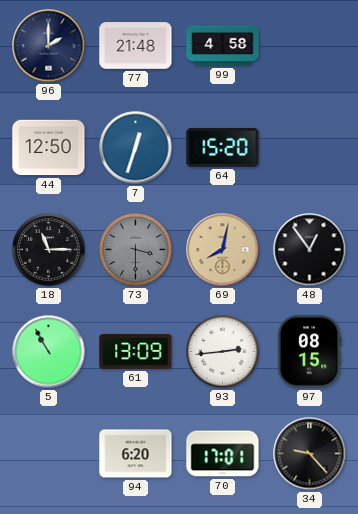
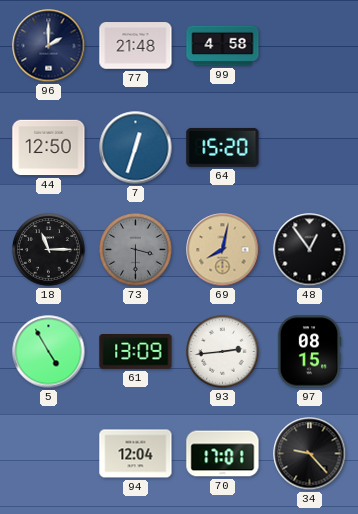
5: 10:55 -> 4:55 (49, 352)
94: 6:20 -> 12:04 (136, 454)
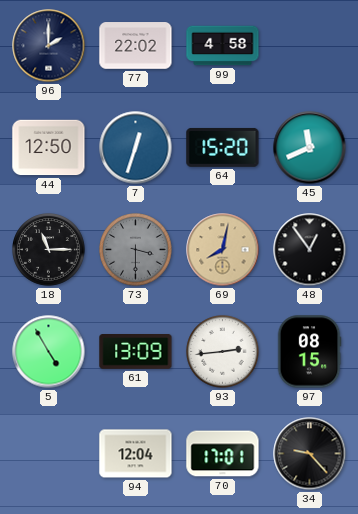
77: 21:48 -> 22:02 (136, 46)
45: none -> 11:41 (310, 148)
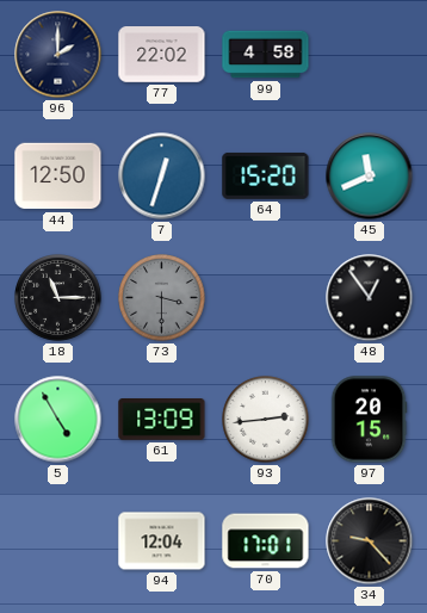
69: 8:02 -> none (223, 250)
97: 08:15 -> 20:15 (369, 420)
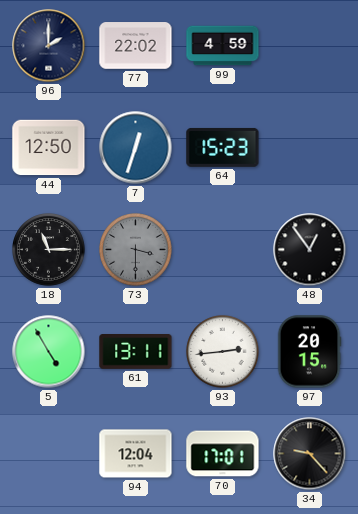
99: 4:58 -> 4:59 (223, 46)
64: 15:20 -> 15:23 (223, 147)
45: 11:41 -> none (370, 177)
61: 13:09 -> 13:11 (136, 352)
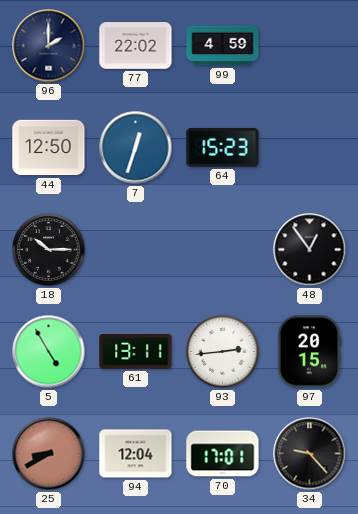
18: 11:15 -> 10:15 (49, 250)
73: 3:30 -> none (136, 250)
25: none -> 8:40 (49, 454)
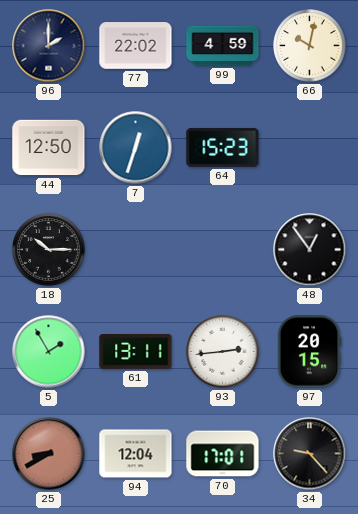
66: none -> 10:02 (310, 46)
5: 4:55 -> 1:55 (49, 352)
